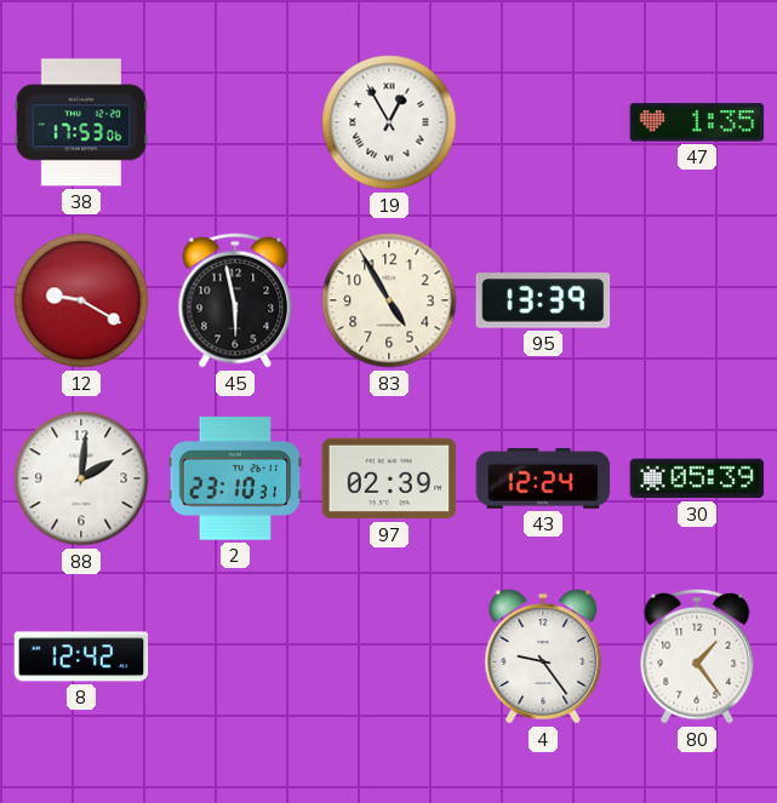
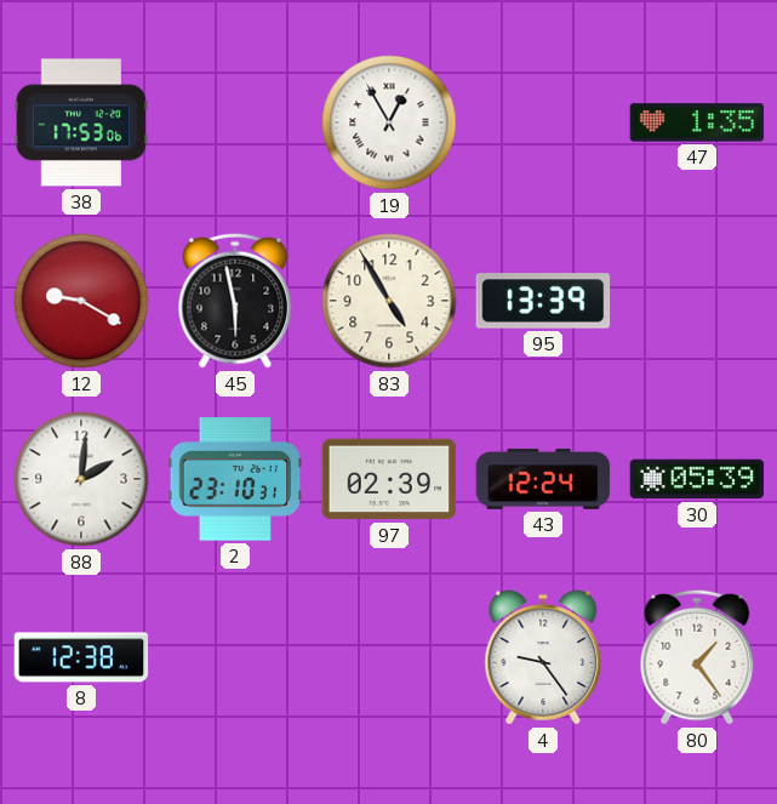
8: 12:42 -> 12:38 (81, 657)
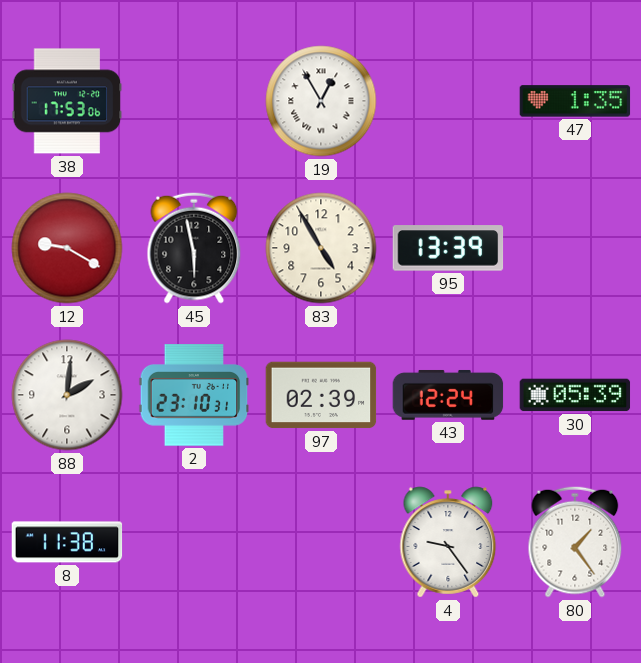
8: 12:38 -> 11:38 (67, 542)
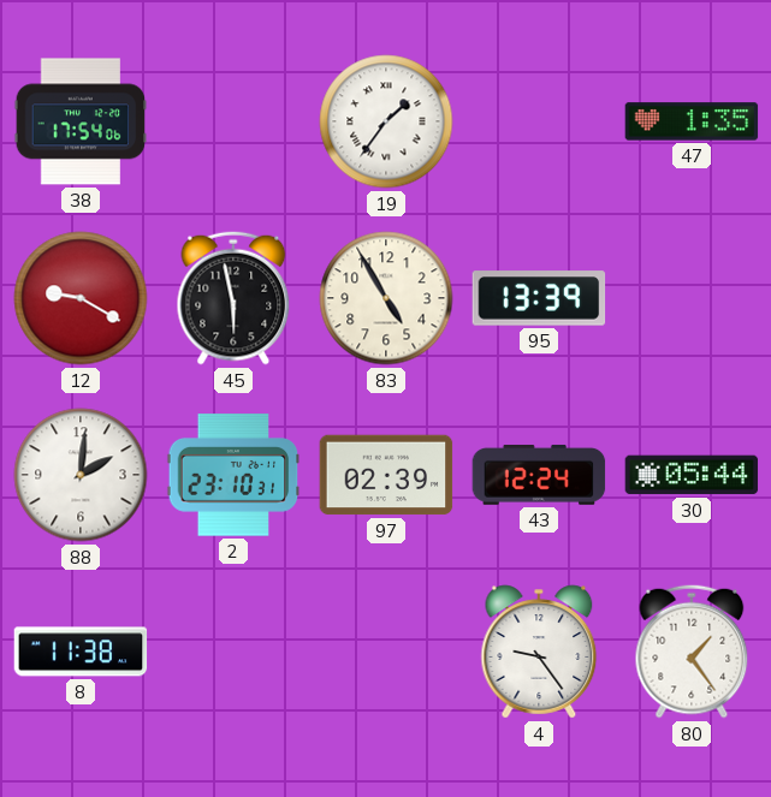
38: 17:53 -> 17:54 (81, 121)
19: 12:55 -> 1:36 (386, 121)
30: 05:39 -> 05:44 (692, 475)
